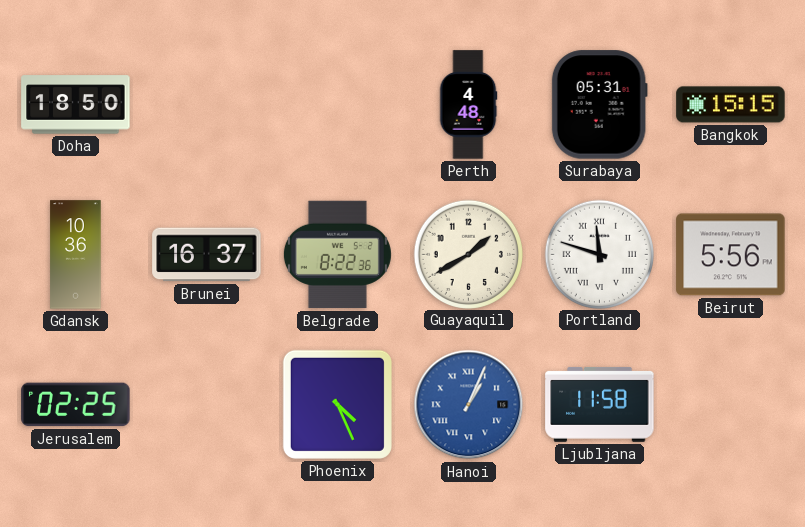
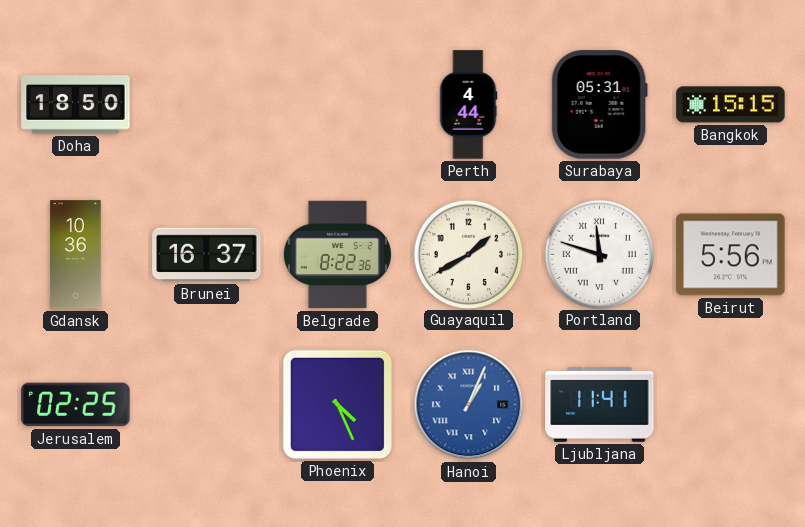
Perth: 4:48 -> 4:44 (468, 105)
Ljubljana: 11:58 -> 11:41 (600, 404)
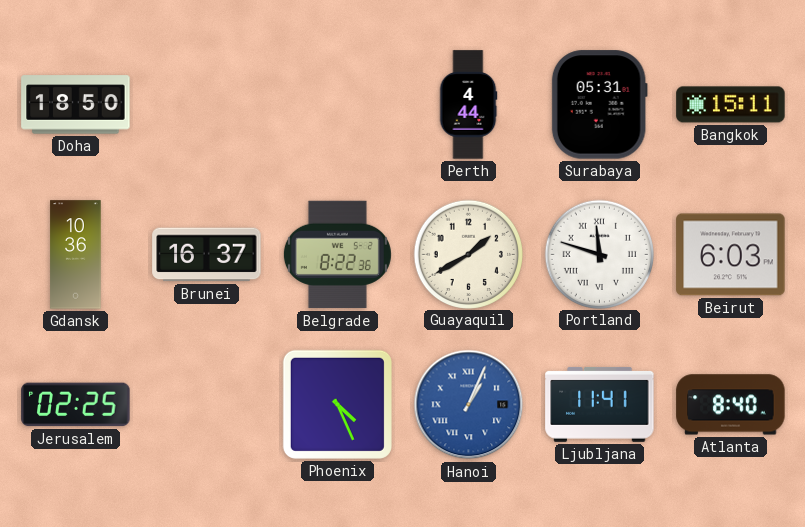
Bangkok: 15:15 -> 15:11 (731, 105)
Beirut: 5:56 -> 6:03 (731, 255)
Atlanta: none -> 8:40 (731, 405)
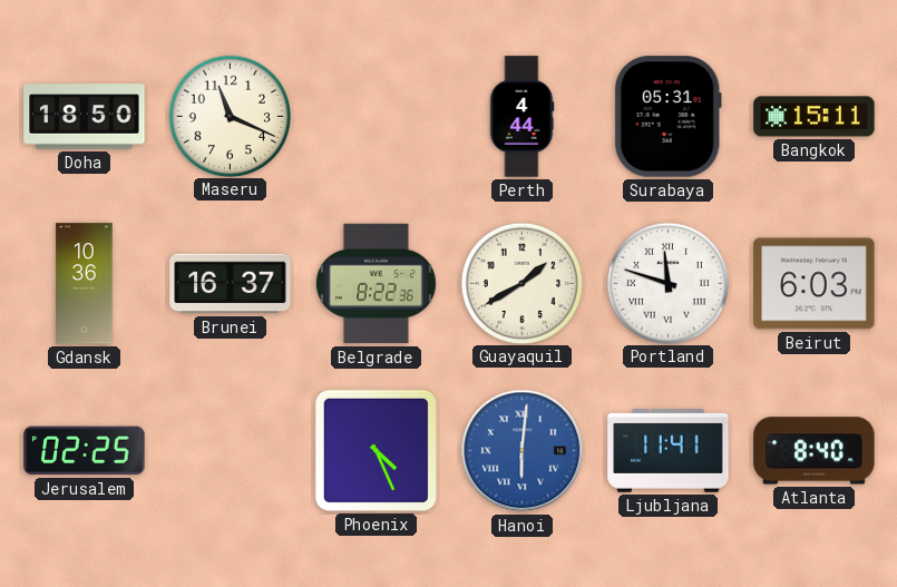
Maseru: none -> 11:19 (230, 116)
Hanoi: 1:04 -> 6:01 (523, 451)
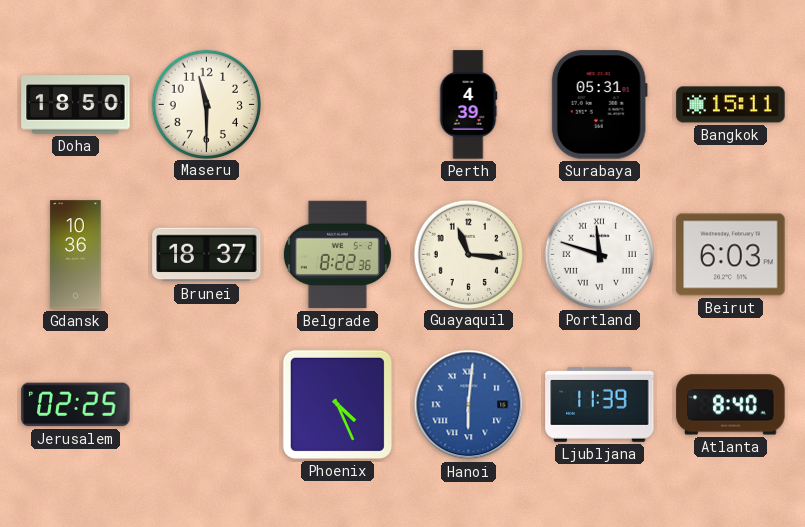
Maseru: 11:19 -> 11:30 (206, 104)
Perth: 4:44 -> 4:39 (468, 105)
Brunei: 16:37 -> 18:37 (207, 255)
Guayaquil: 1:40 -> 11:16 (468, 254)
Ljubljana: 11:41 -> 11:39 (600, 404)
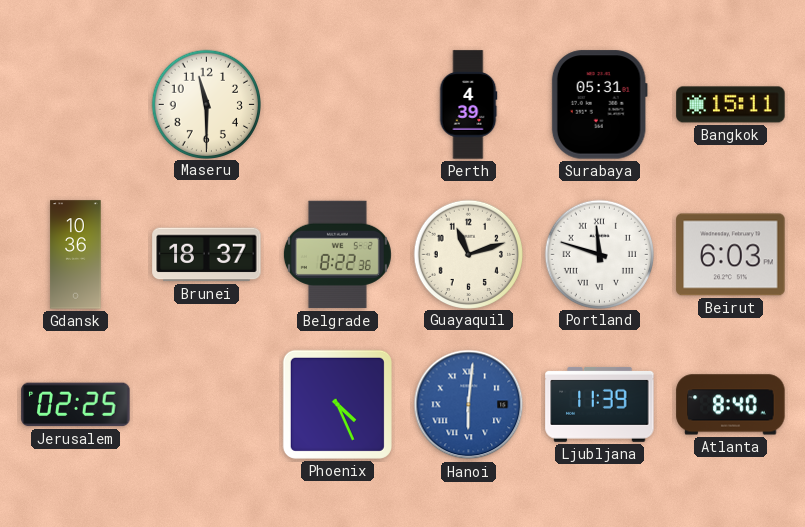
Doha: 18:50 -> none (76, 105)
Guayaquil: 11:16 -> 11:12 (468, 254)
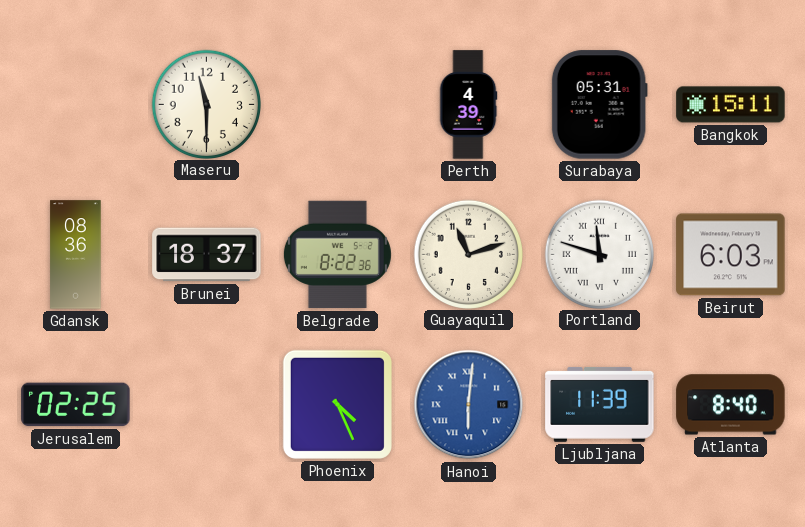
Gdansk: 10:36 -> 08:36 (76, 255)
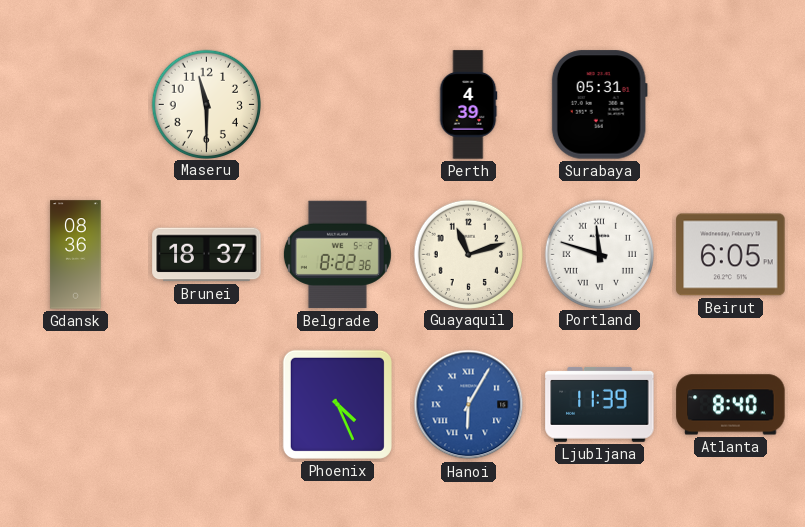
Bangkok: 15:11 -> none (731, 105)
Beirut: 6:03 -> 6:05 (731, 255)
Jerusalem: 02:25 -> none (76, 405)
Hanoi: 6:01 -> 6:05 (469, 405)
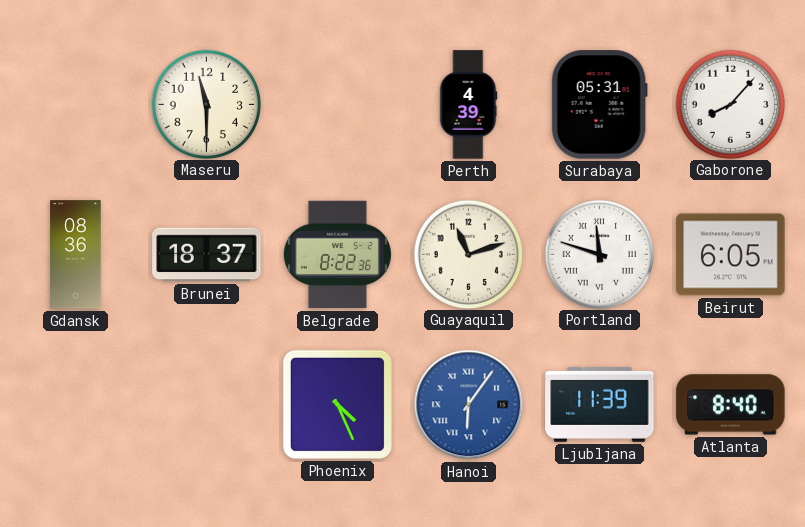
Gaborone: none -> 8:07 (730, 104)
Hanoi: 6:05 -> 6:06 (469, 405)
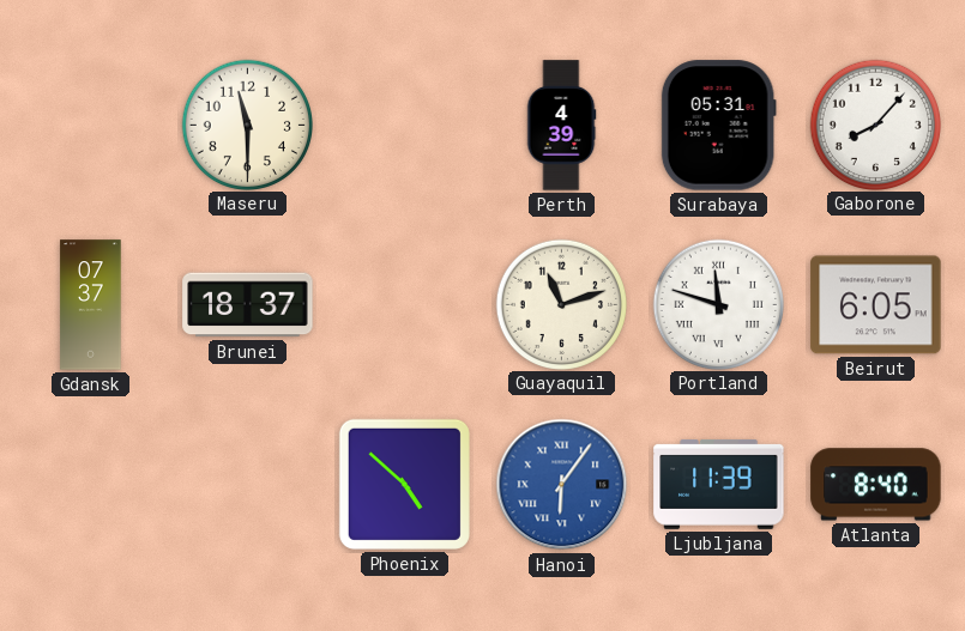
Gdansk: 08:36 -> 07:37 (91, 305)
Belgrade: 8:22 -> none (337, 255)
Phoenix: 4:26 -> 4:52 (404, 484)
